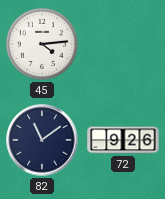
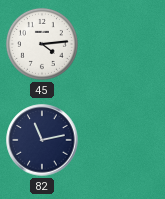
82: 11:09 -> 11:13 (42, 140)
72: 9:26 -> none (123, 140)
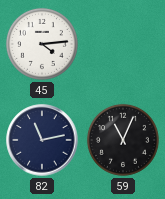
59: none -> 11:04 (123, 140)
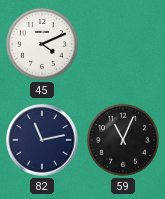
45: 4:14 -> 4:11 (42, 44)
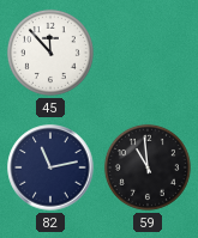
45: 4:11 -> 11:53 (50, 53)
59: 11:04 -> 10:59 (148, 167)
